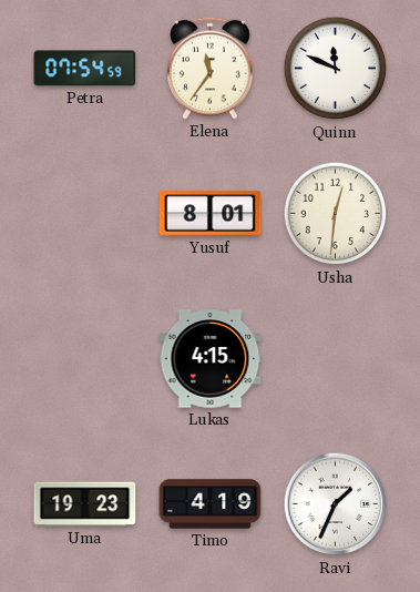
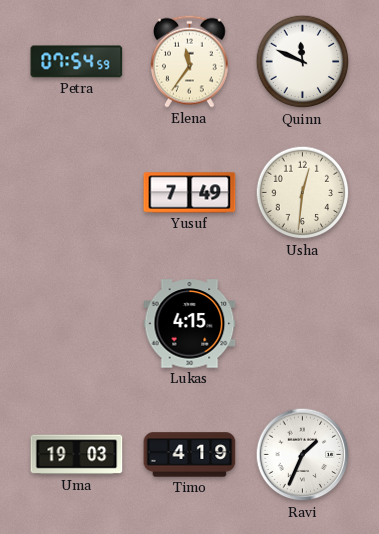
Yusuf: 8:01 -> 7:49 (190, 193)
Uma: 19:23 -> 19:03 (77, 455)
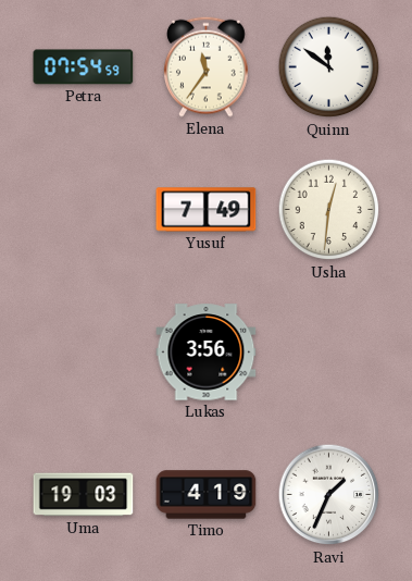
Quinn: 11:49 -> 11:51 (329, 67)
Lukas: 4:15 -> 3:56 (207, 353)
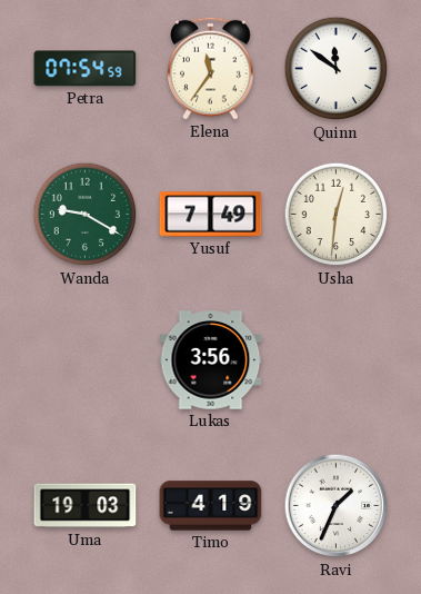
Wanda: none -> 9:20 (86, 215)
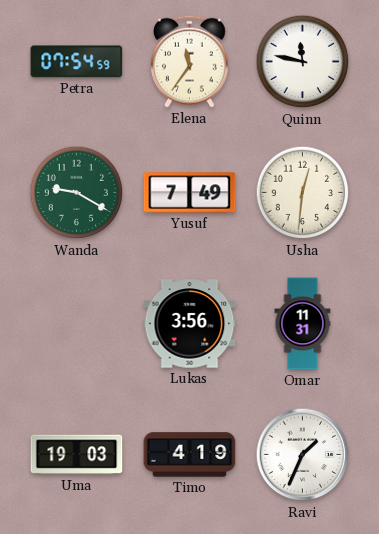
Quinn: 11:51 -> 11:47 (303, 62)
Omar: none -> 11:31 (303, 324)
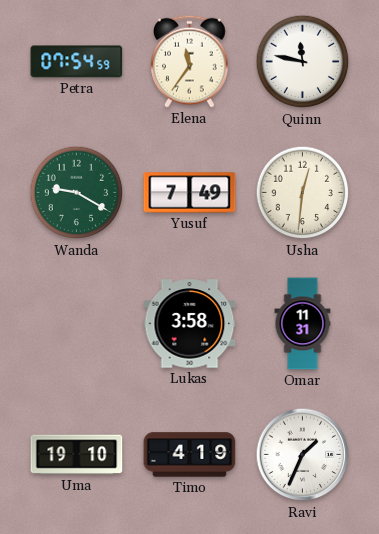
Lukas: 3:56 -> 3:58 (190, 324)
Uma: 19:03 -> 19:10 (77, 455)
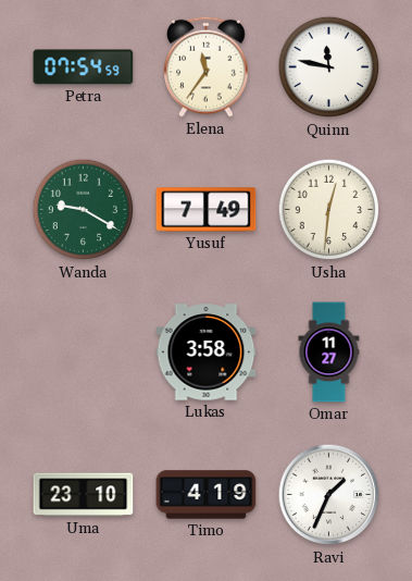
Omar: 11:31 -> 11:27 (329, 353)
Uma: 19:10 -> 23:10 (84, 495)
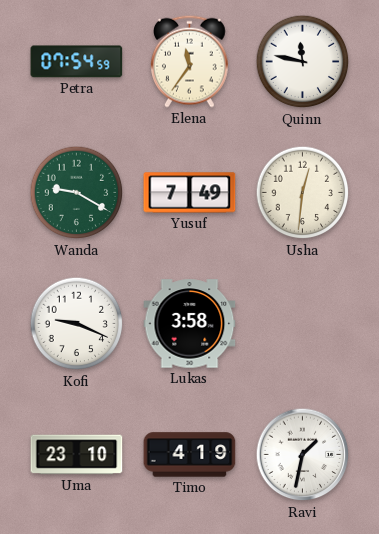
Kofi: none -> 9:19 (77, 324)
Omar: 11:27 -> none (329, 353)
Ravi: 1:34 -> 1:32 (303, 455)
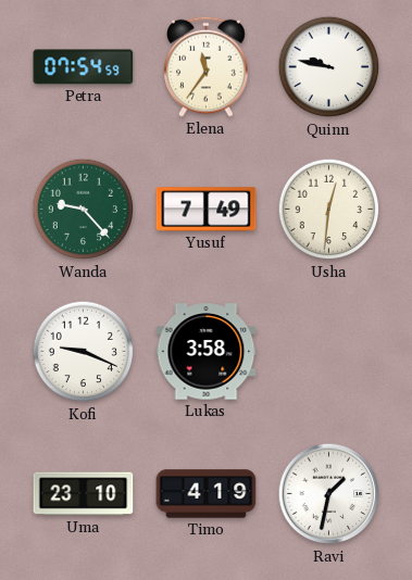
Quinn: 11:47 -> 9:47 (329, 67)
Wanda: 9:20 -> 9:23 (84, 210)
